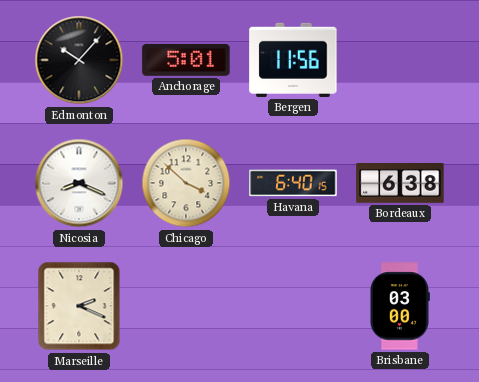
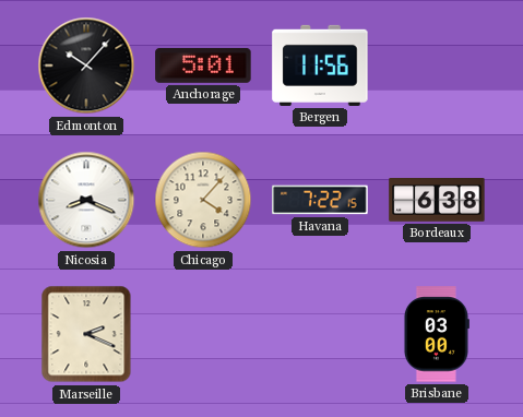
Chicago: 3:52 -> 4:07 (203, 200)
Havana: 6:40 -> 7:22 (320, 200)
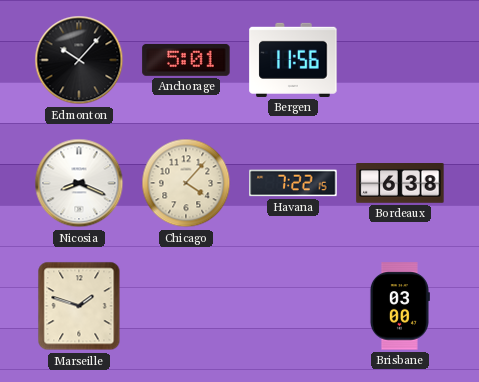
Marseille: 2:19 -> 1:48 (79, 306)
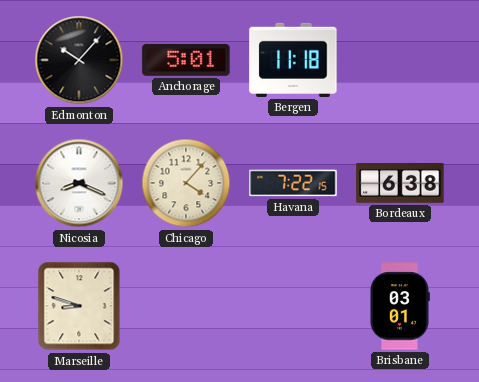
Bergen: 11:56 -> 11:18 (293, 60)
Marseille: 1:48 -> 8:48 (79, 306)
Brisbane: 03:00 -> 03:01 (399, 306)
